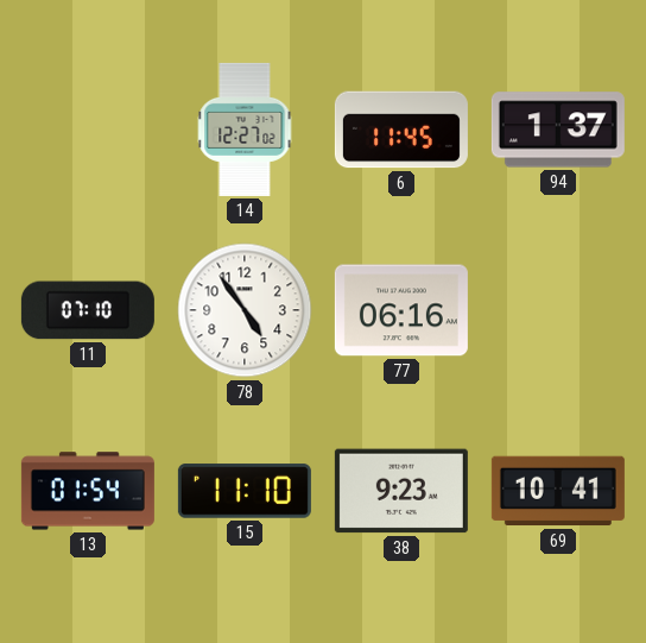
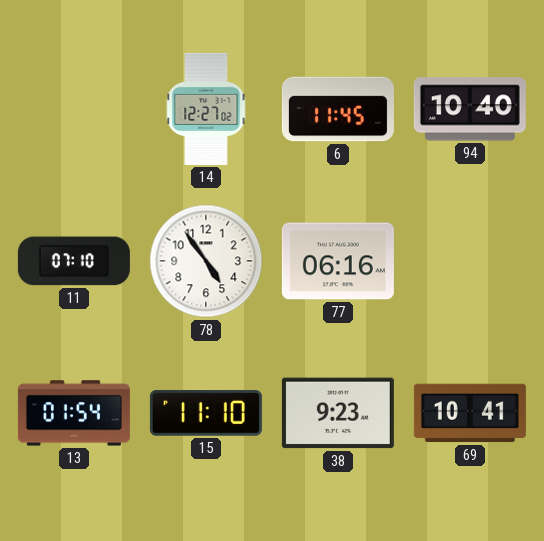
94: 1:37 -> 10:40 (470, 109)
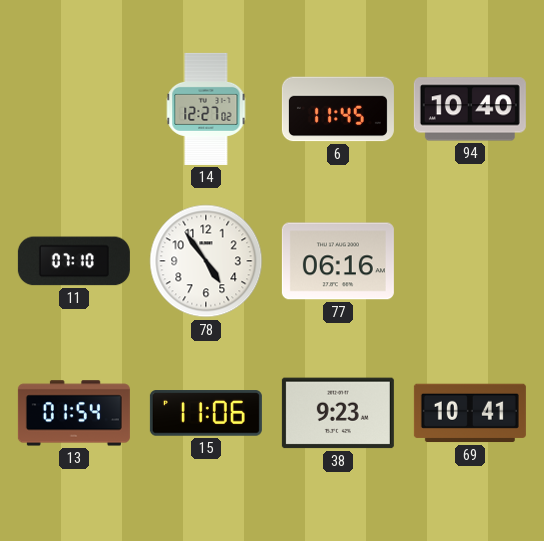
15: 11:10 -> 11:06 (206, 413)
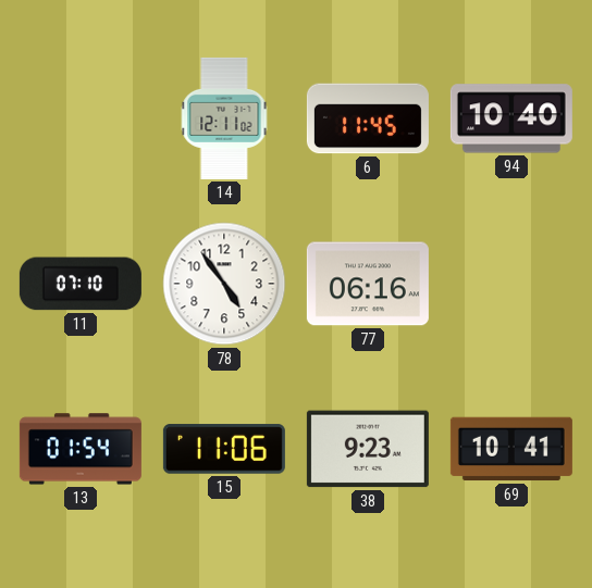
14: 12:27 -> 12:11 (224, 118)
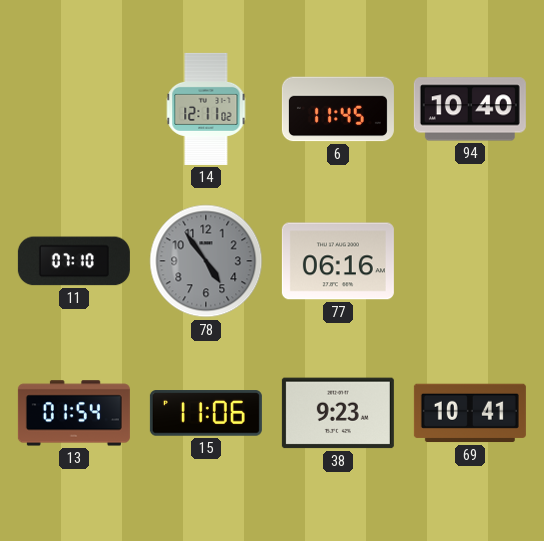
78 dial: white -> grey (206, 261)
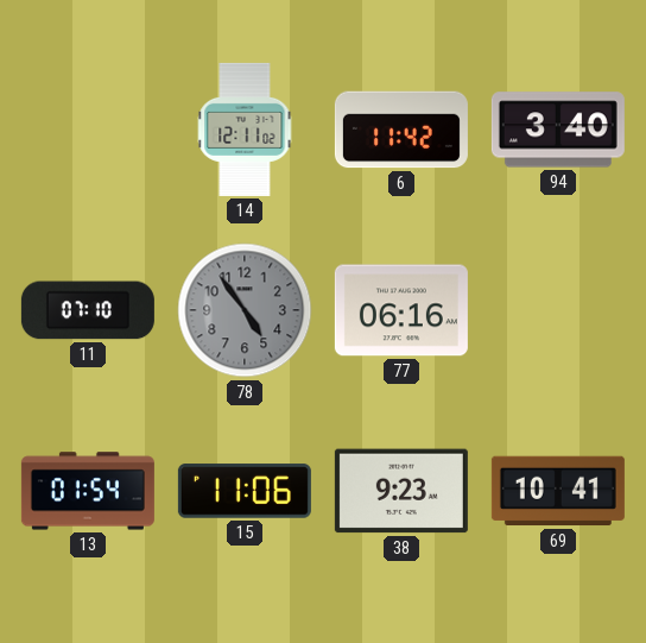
6: 11:45 -> 11:42 (401, 130)
94: 10:40 -> 3:40 (558, 130)
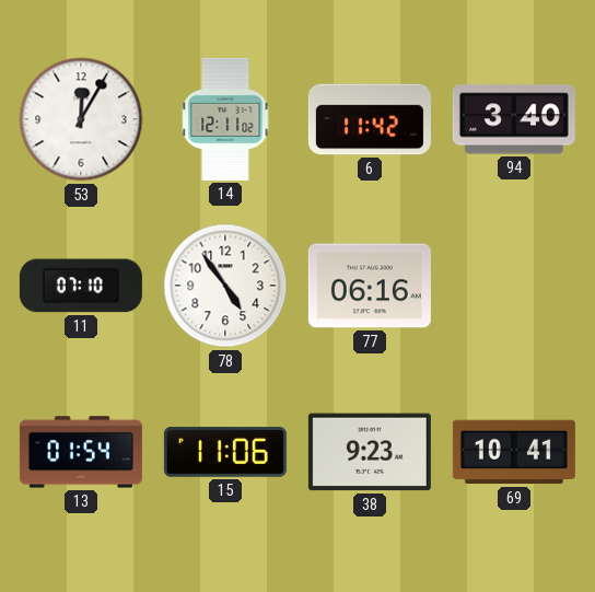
53: none -> 12:05 (81, 119)
78 dial: grey -> white (225, 286)
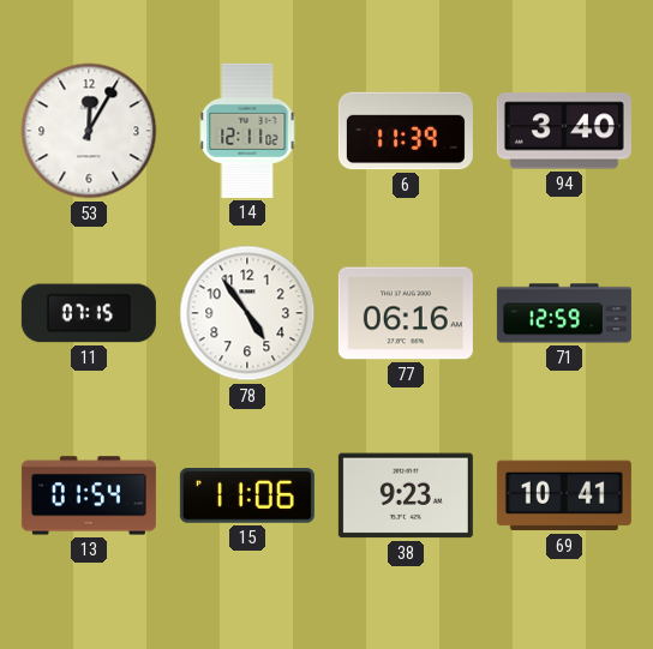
6: 11:42 -> 11:39 (406, 131)
11: 07:10 -> 07:15 (89, 313)
71: none -> 12:59 (564, 313)
